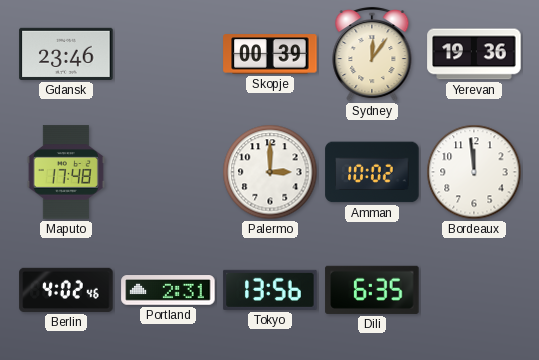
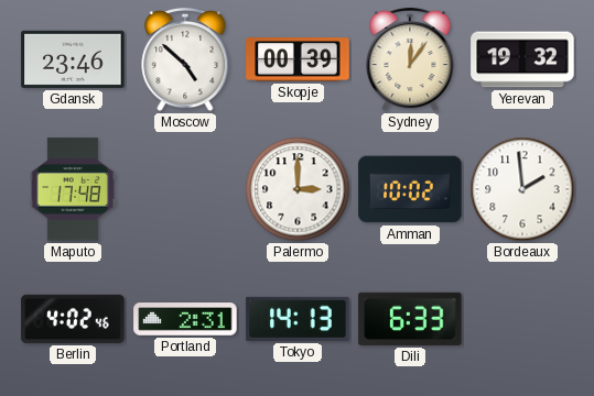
Moscow: none -> 4:52 (185, 59)
Yerevan: 19:36 -> 19:32 (522, 59)
Bordeaux: 11:59 -> 1:59 (522, 189)
Tokyo: 13:56 -> 14:13 (298, 319)
Dili: 6:35 -> 6:33 (410, 319)
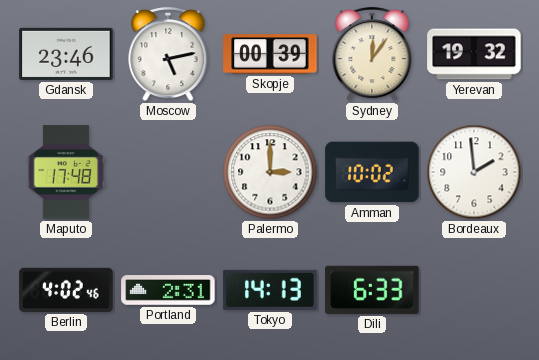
Moscow: 4:52 -> 5:13 (168, 54)
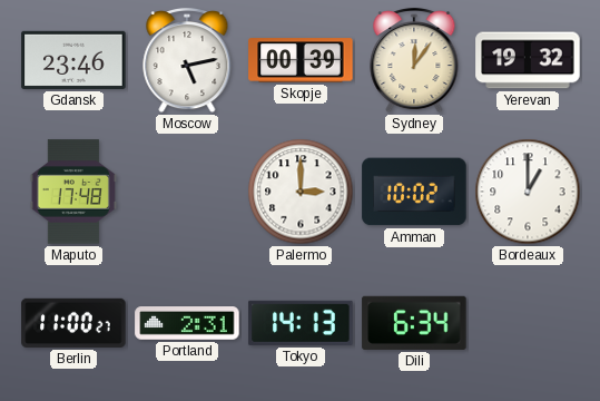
Bordeaux: 1:59 -> 1:00 (528, 192)
Berlin: 4:02 -> 11:00 (73, 323)
Dili: 6:33 -> 6:34 (414, 323)
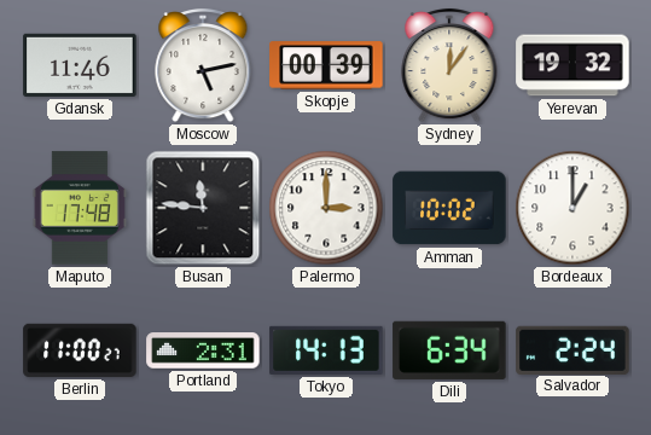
Gdansk: 23:46 -> 11:46 (80, 65)
Busan: none -> 11:46 (203, 208)
Salvador: none -> 2:24 (572, 349)
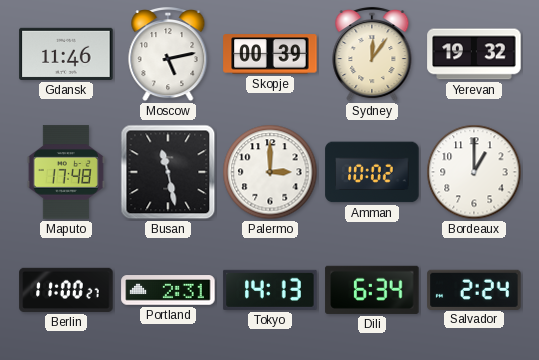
Busan: 11:46 -> 11:28 (168, 172)
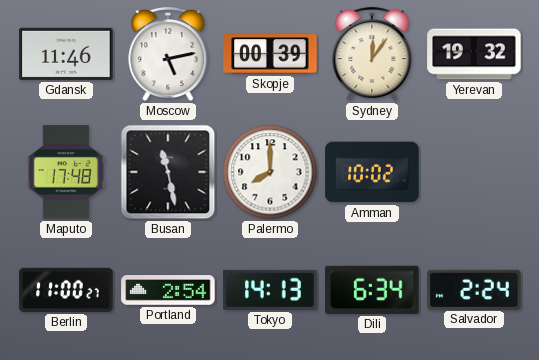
Palermo: 3:00 -> 8:00 (270, 172)
Bordeaux: 1:00 -> none (474, 172)
Portland: 2:31 -> 2:54 (168, 290)
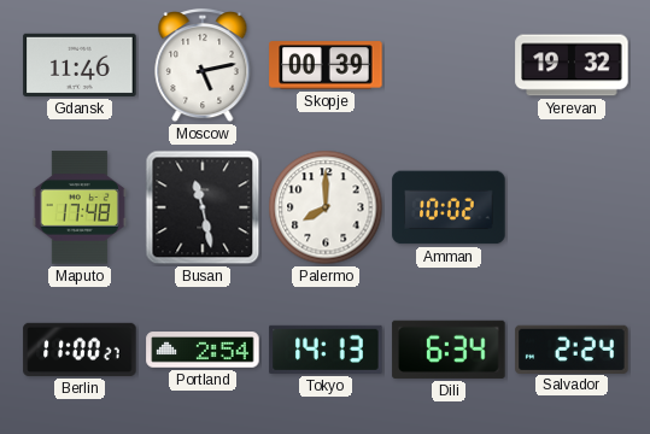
Sydney: 12:06 -> none (372, 54)
